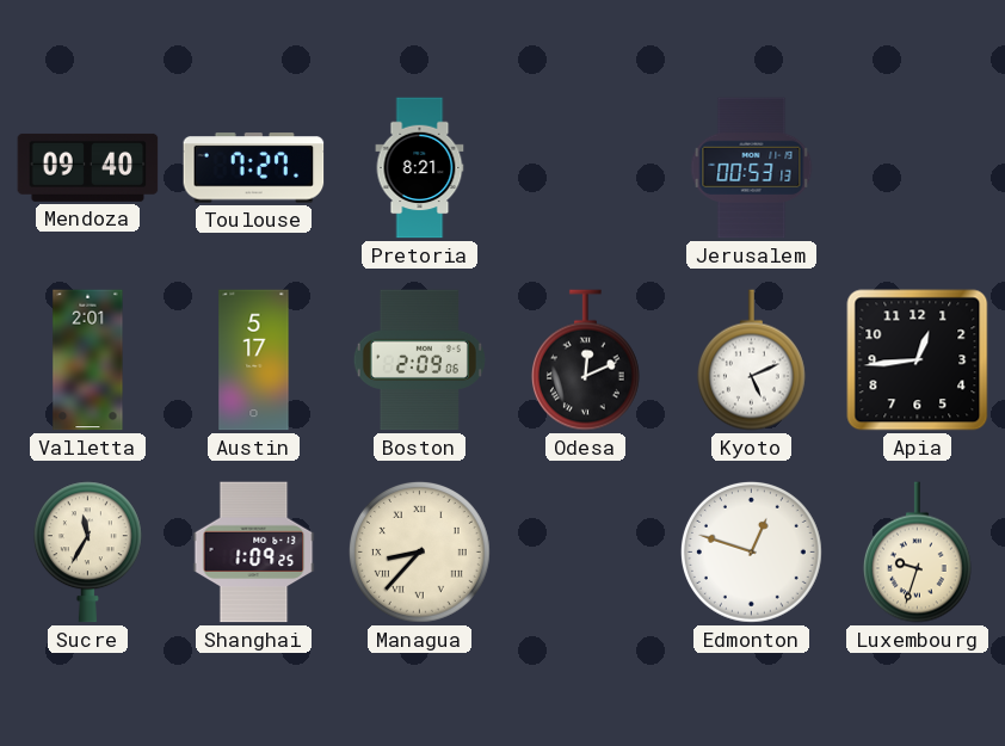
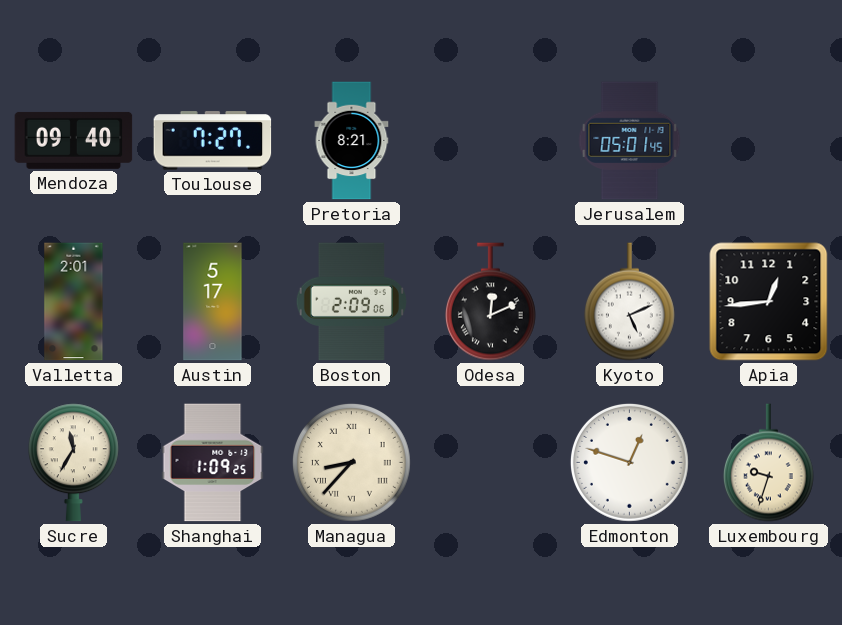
Jerusalem: 00:53 -> 05:01 (630, 141)
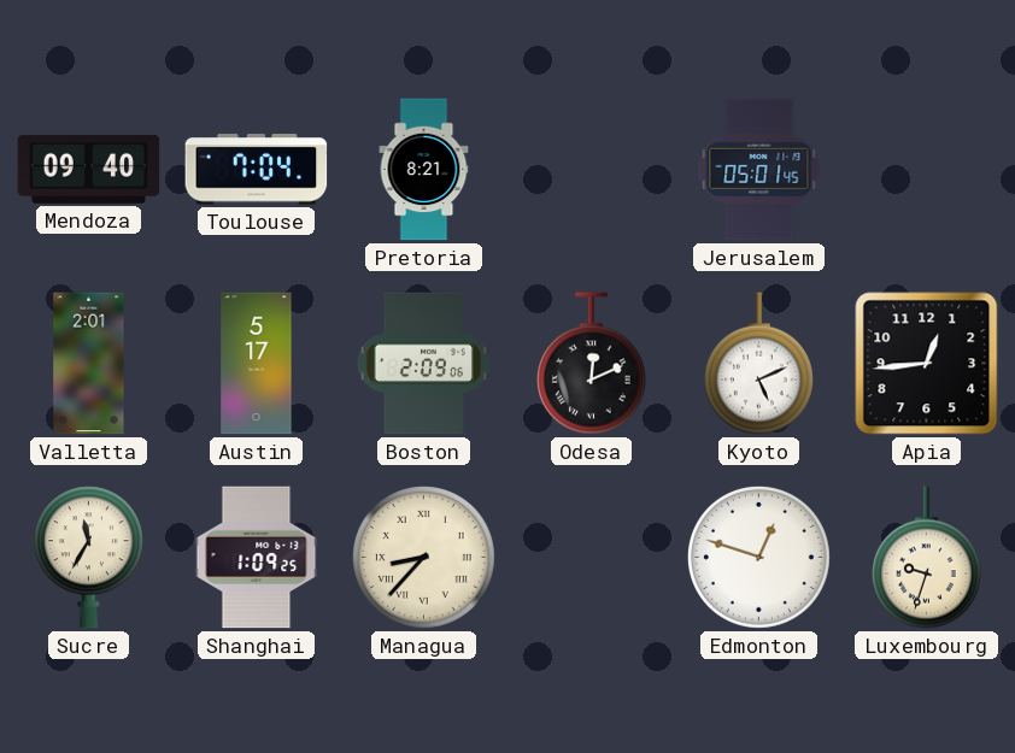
Toulouse: 7:27 -> 7:04 (257, 170)
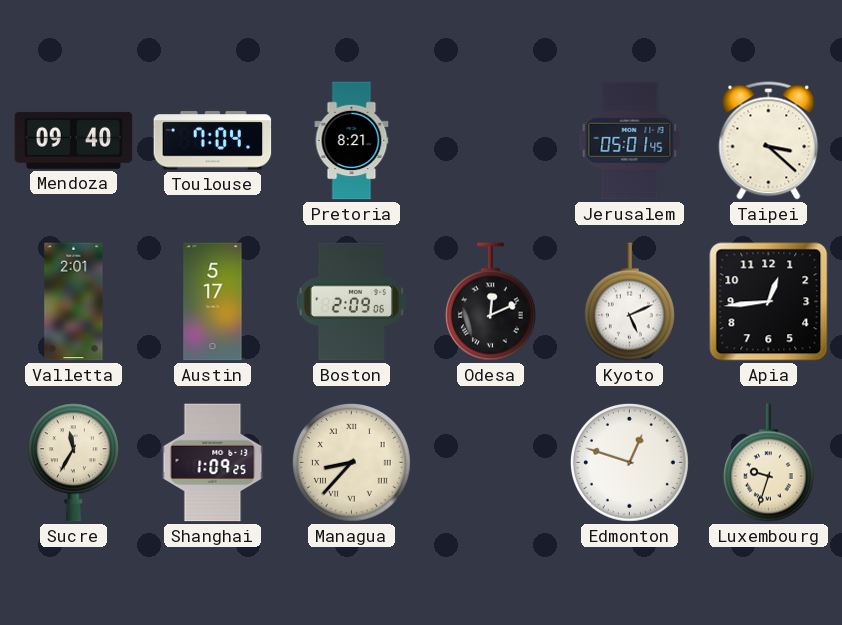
Taipei: none -> 3:22 (769, 141)
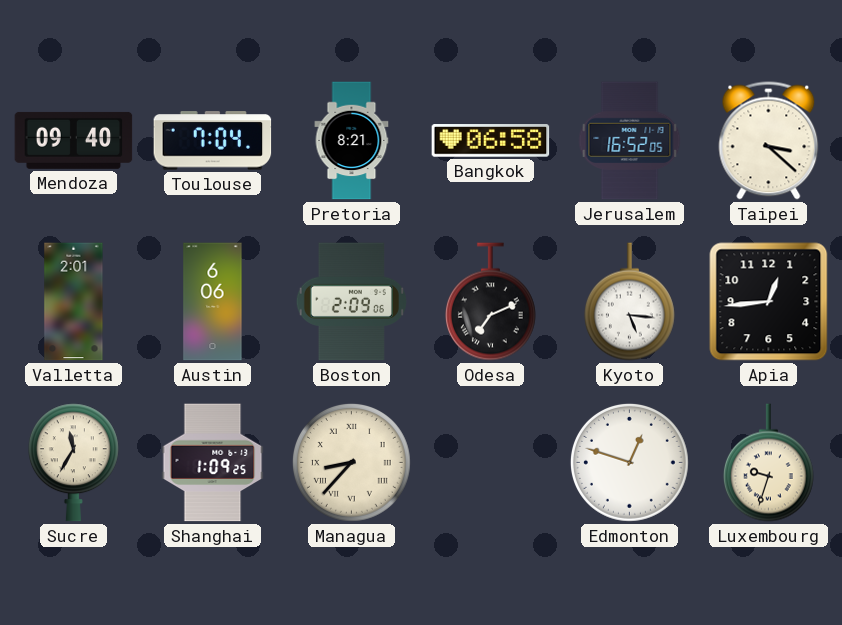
Bangkok: none -> 06:58 (491, 141)
Jerusalem: 05:01 -> 16:52 (630, 141)
Austin: 5:17 -> 6:06 (213, 302)
Odesa: 12:11 -> 7:11 (490, 302)
Kyoto: 5:11 -> 5:16 (629, 302)
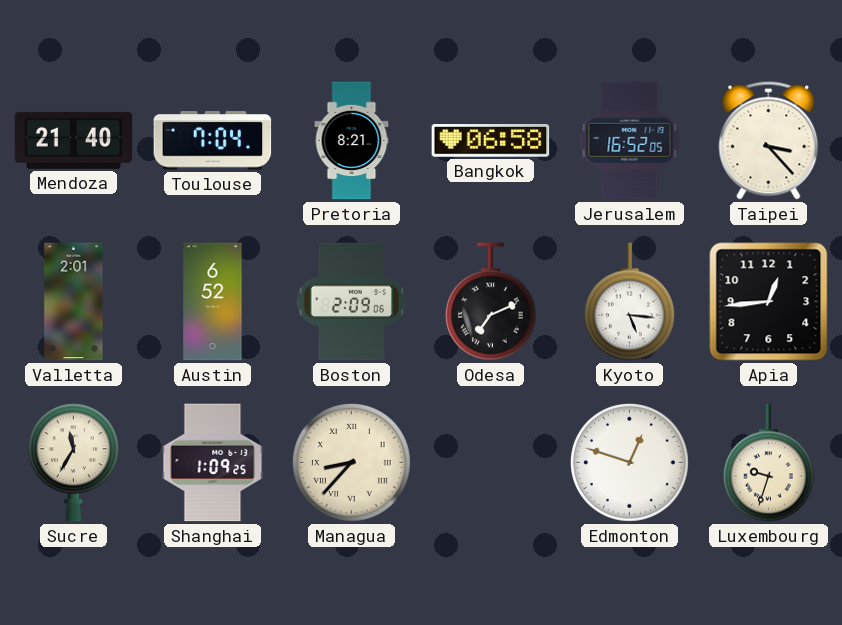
Mendoza: 09:40 -> 21:40 (74, 140)
Taipei: 3:22 -> 3:23 (769, 141)
Austin: 6:06 -> 6:52 (213, 302)
